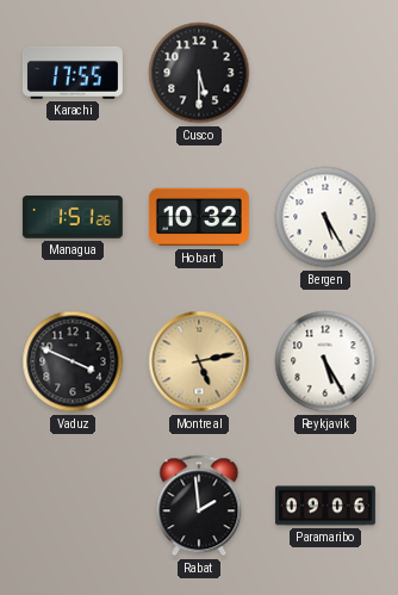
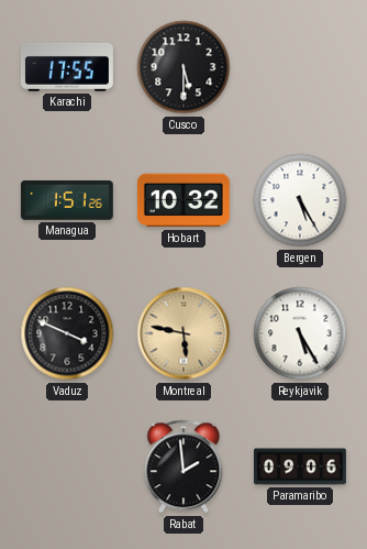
Montreal: 5:13 -> 5:47 (183, 333)
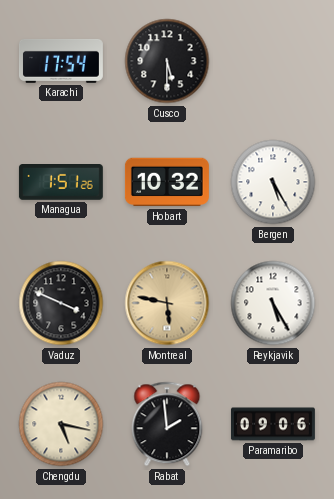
Karachi: 17:55 -> 17:54 (61, 61)
Chengdu: none -> 5:17 (61, 424)
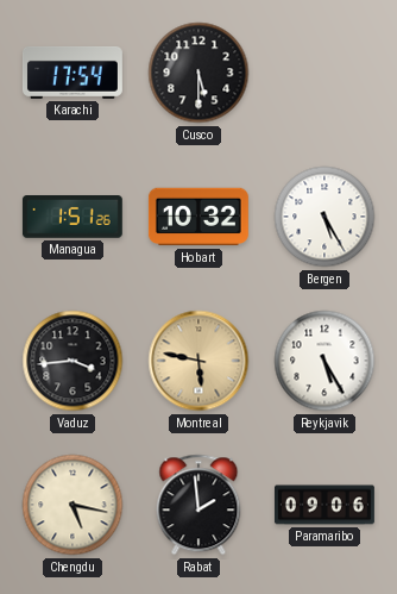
Vaduz: 3:49 -> 3:44 (73, 361)
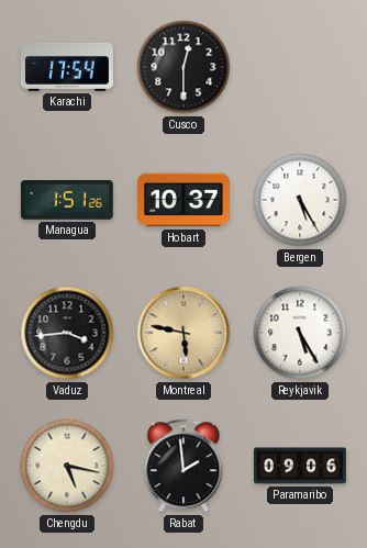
Cusco: 5:30 -> 12:30 (183, 67)
Hobart: 10:32 -> 10:37 (183, 200)
